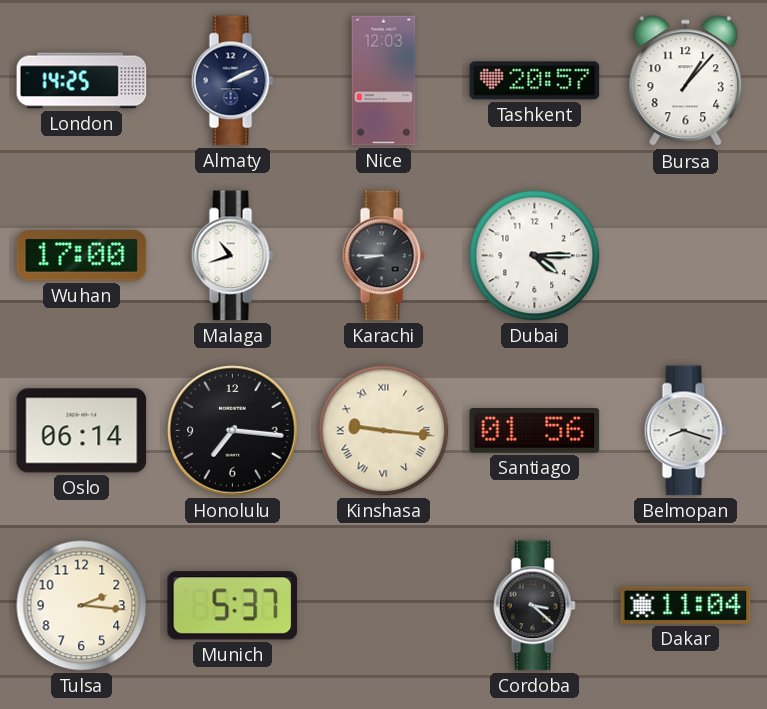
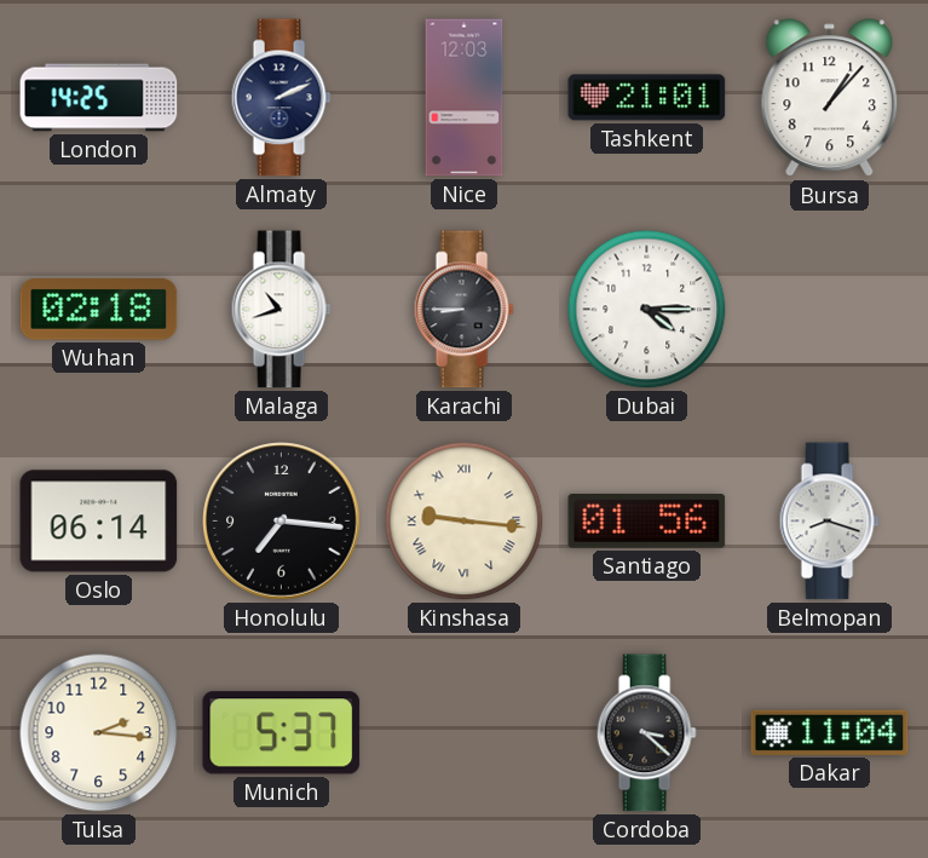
Tashkent: 20:57 -> 21:01 (647, 98)
Wuhan: 17:00 -> 02:18 (99, 310)
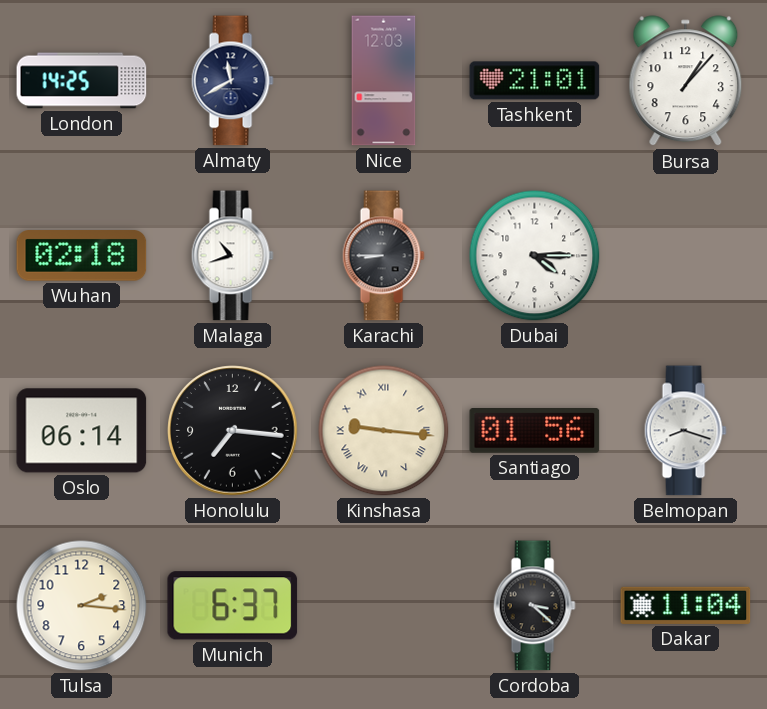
Almaty: 2:11 -> 11:40 (232, 81)
Munich: 5:37 -> 6:37 (233, 606)
